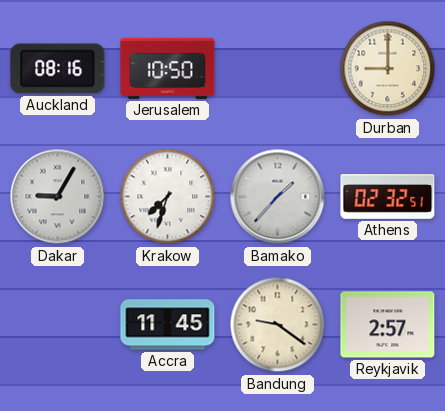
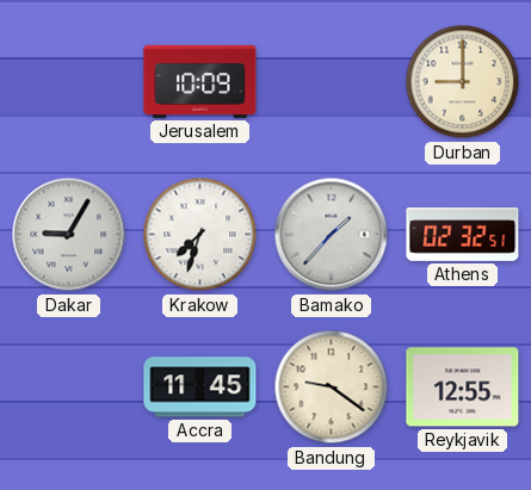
Auckland: 08:16 -> none (58, 69)
Jerusalem: 10:50 -> 10:09 (200, 81)
Reykjavik: 2:57 -> 12:55 (463, 387)
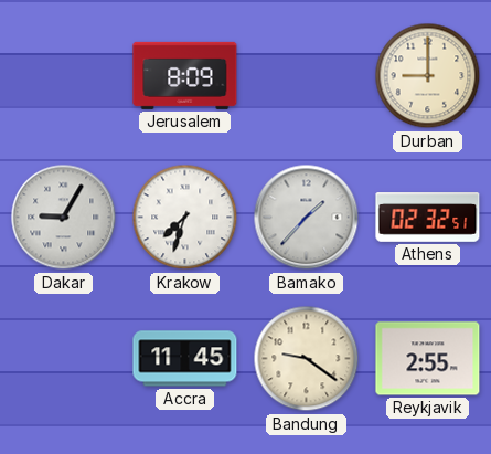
Jerusalem: 10:09 -> 8:09 (185, 75)
Reykjavik: 12:55 -> 2:55 (428, 359)
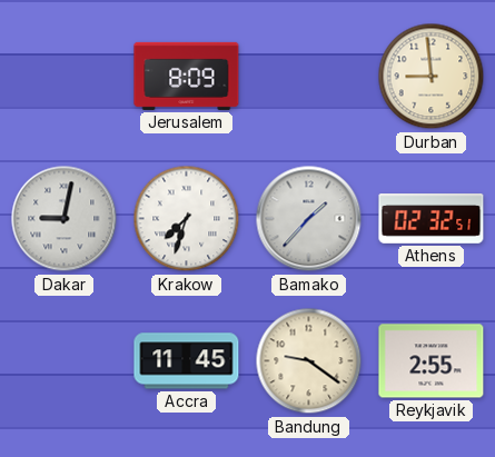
Durban: 9:00 -> 8:59 (432, 77)
Dakar: 9:05 -> 9:02 (65, 219)
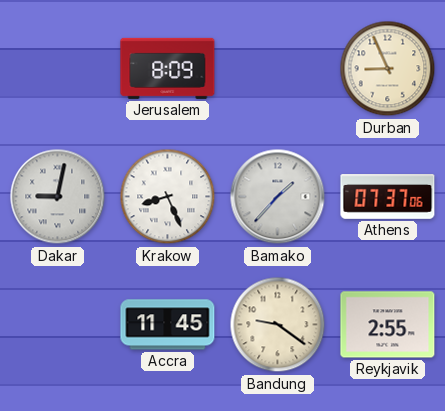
Durban: 8:59 -> 8:56 (388, 69)
Krakow: 7:33 -> 8:26 (168, 197)
Athens: 02:32 -> 07:37 (388, 197)
